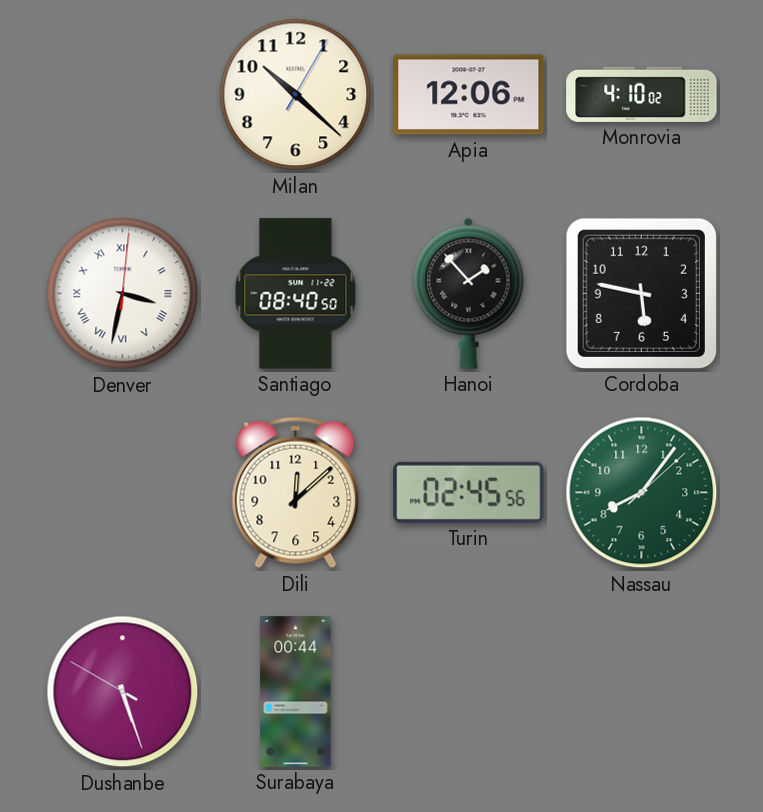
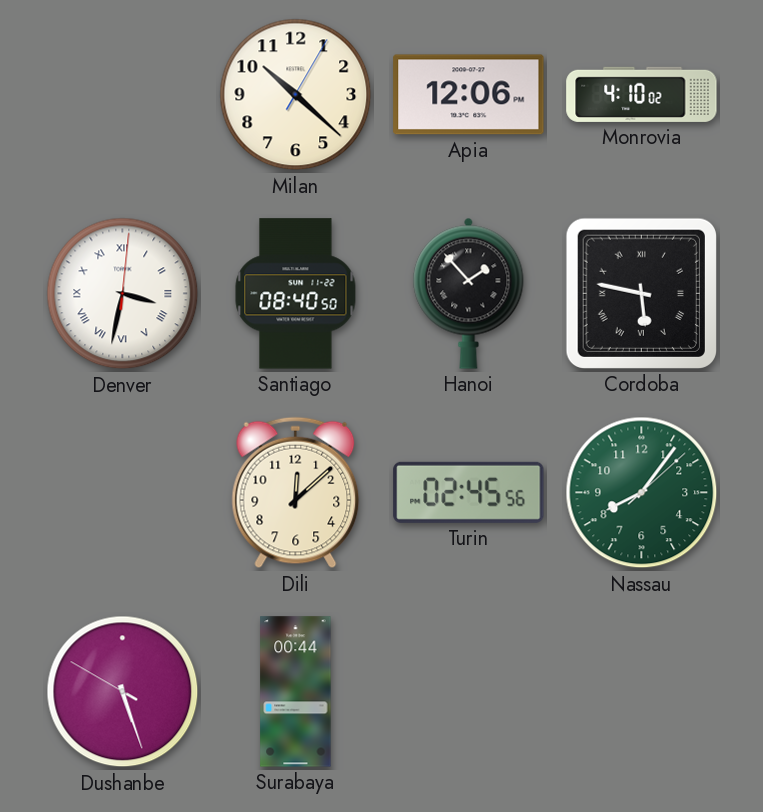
Cordoba numerals: Arabic -> Roman (641, 293)
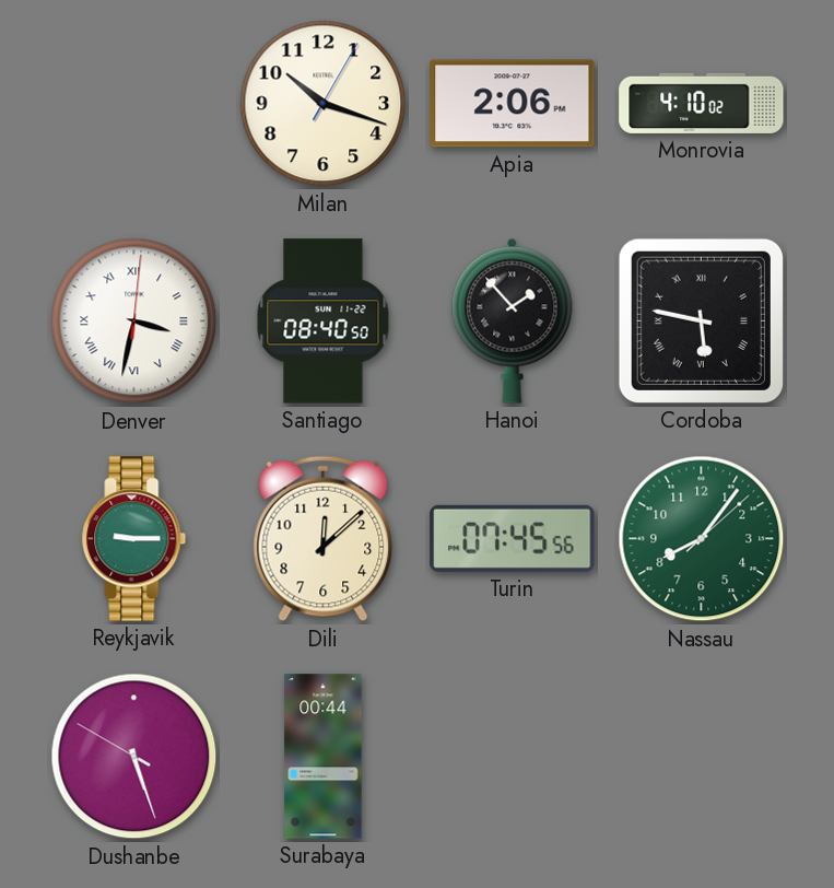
Milan: 10:22 -> 10:18 (324, 104)
Apia: 12:06 -> 2:06 (513, 104)
Reykjavik: none -> 9:15 (134, 539)
Turin: 02:45 -> 07:45 (513, 538)
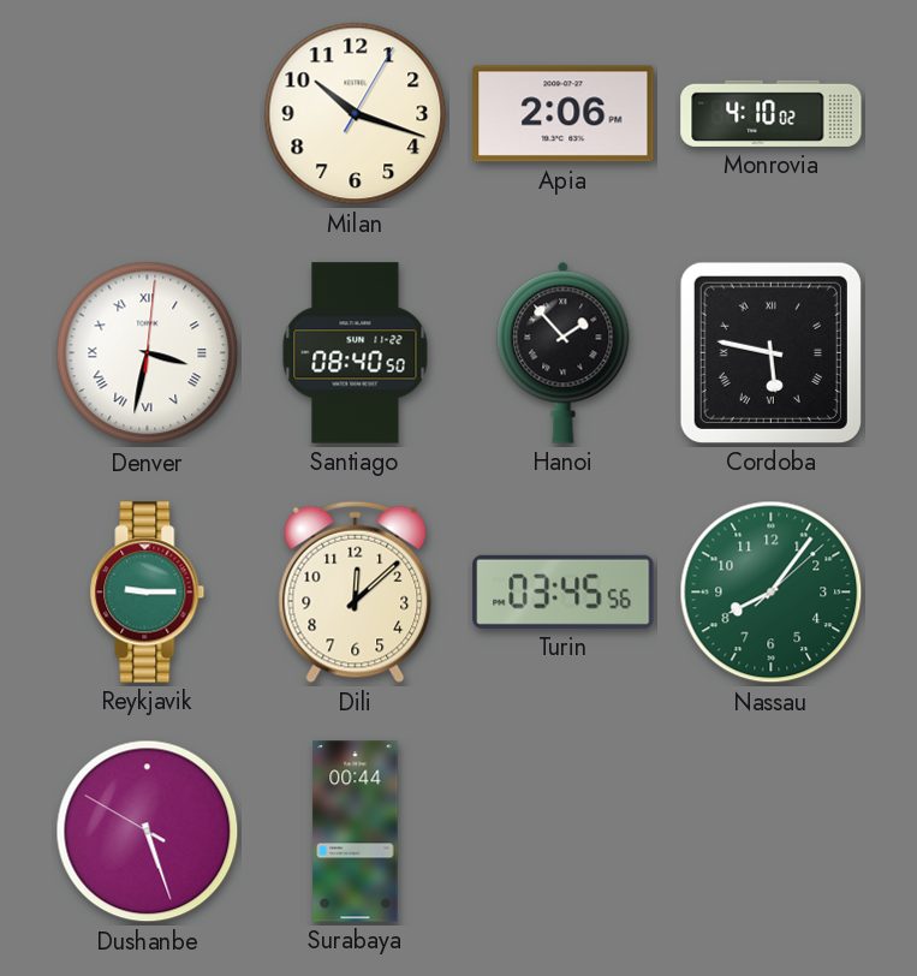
Turin: 07:45 -> 03:45 (564, 591)
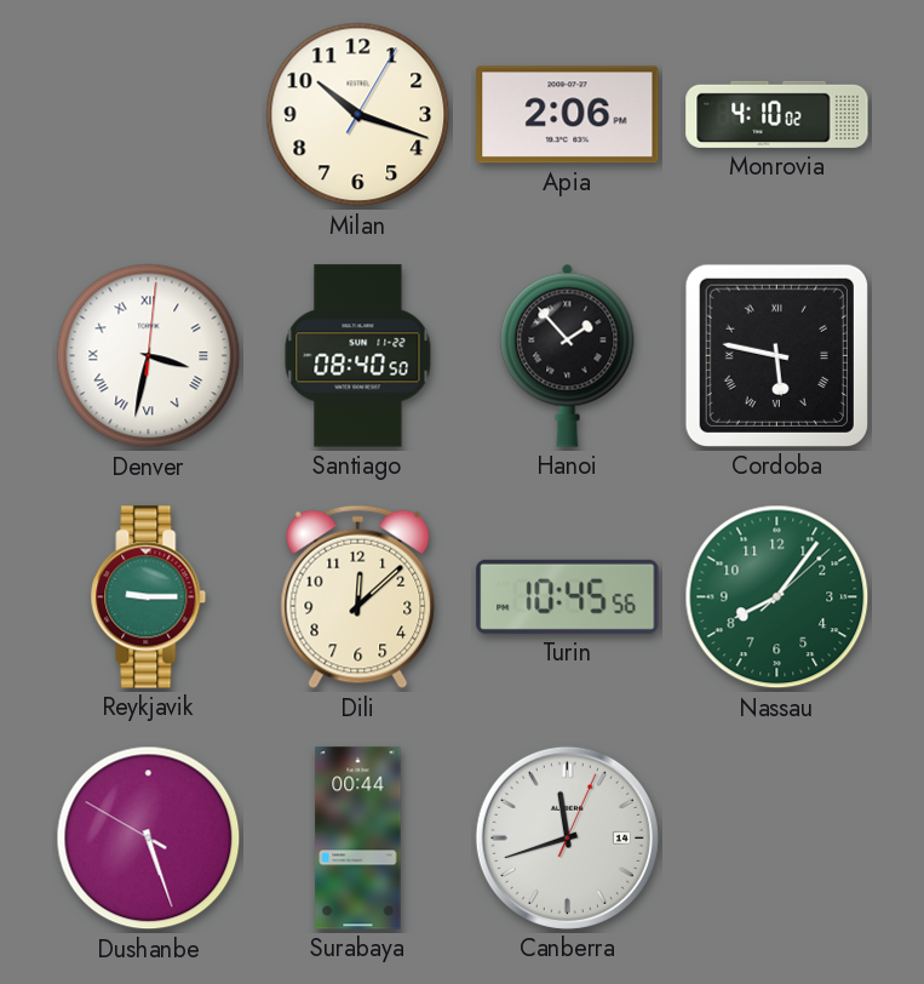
Turin: 03:45 -> 10:45 (568, 596)
Canberra: none -> 11:42 (567, 837)
